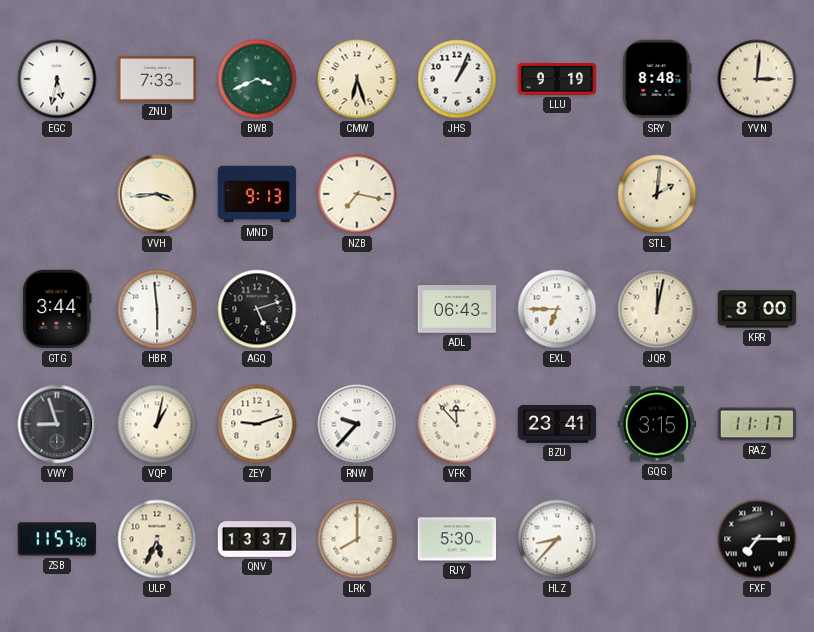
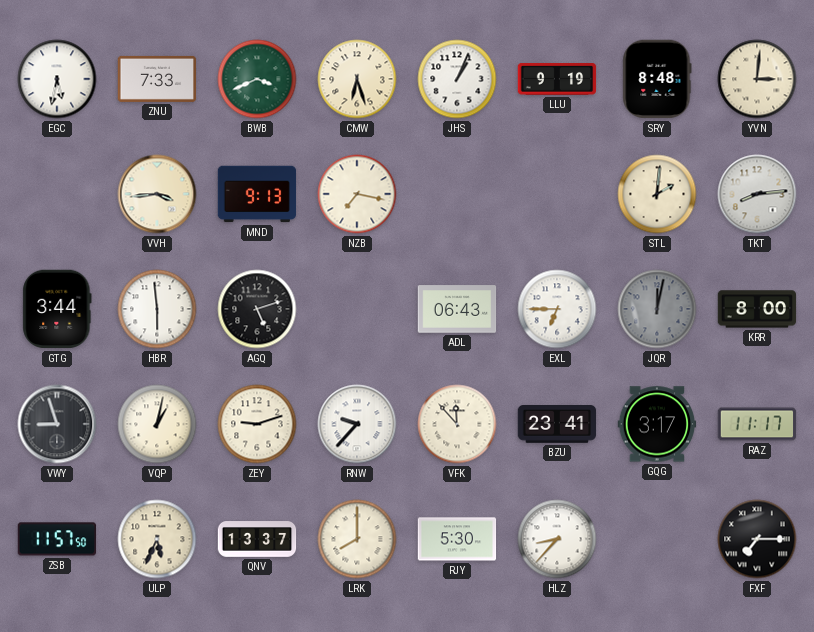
TKT: none -> 8:14 (757, 194)
JQR dial: cream -> grey (657, 309)
GQG: 3:15 -> 3:17 (657, 424)
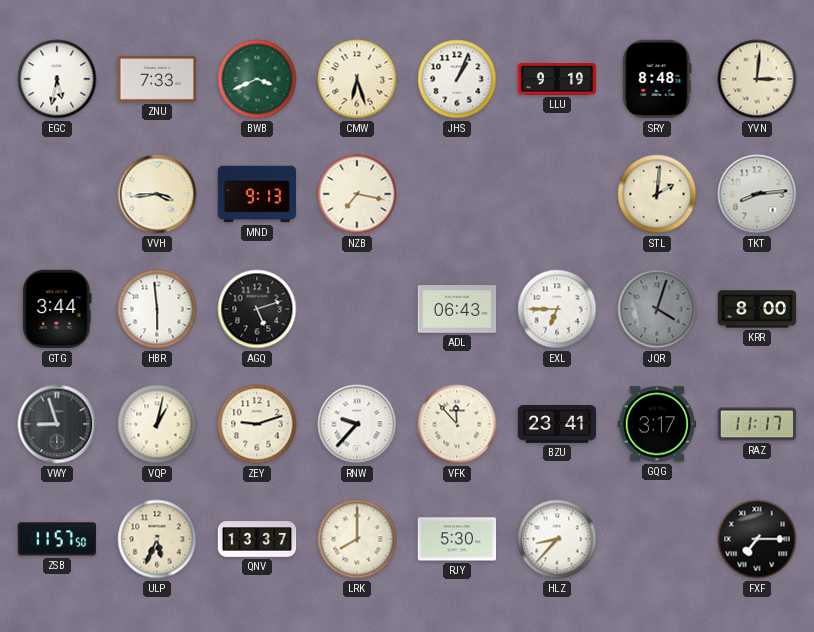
JQR: 12:02 -> 4:03 (657, 309)
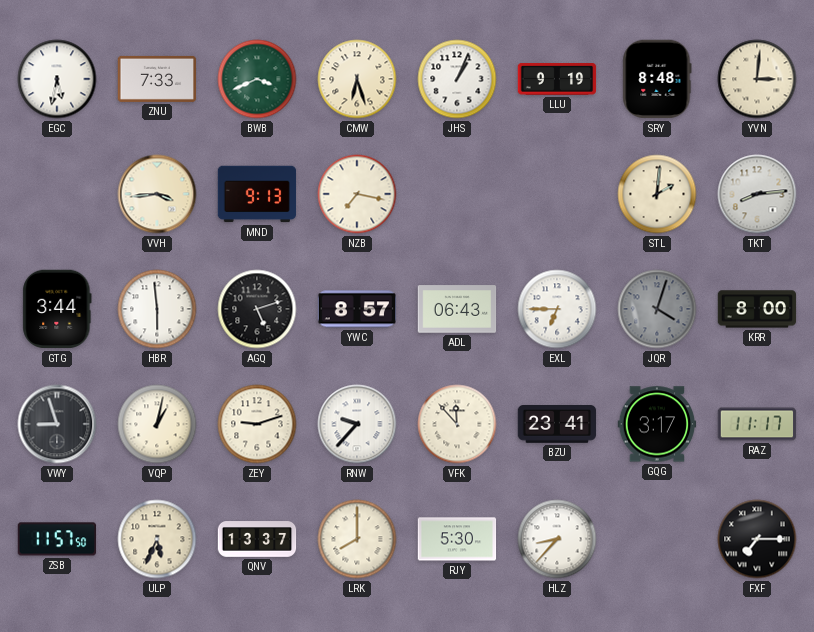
YWC: none -> 8:57 (357, 309)
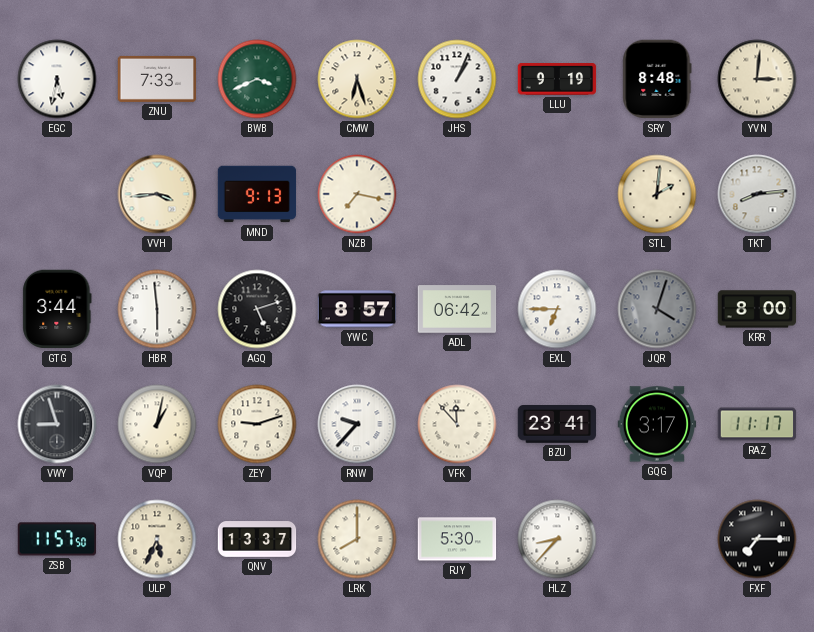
ADL: 06:43 -> 06:42 (457, 309)
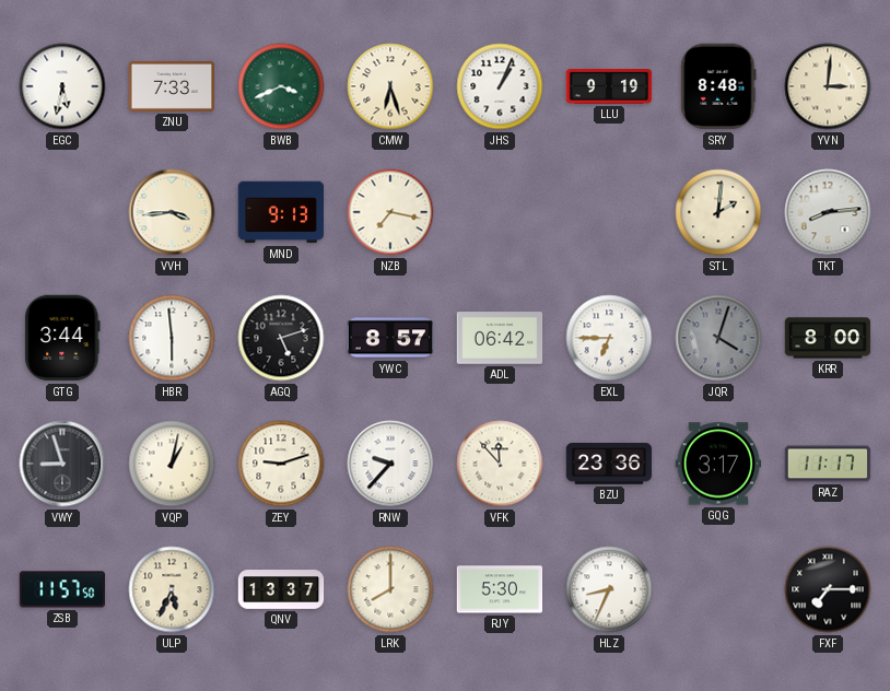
BZU: 23:41 -> 23:36 (609, 465)
HLZ: 8:37 -> 8:34 (609, 589)
